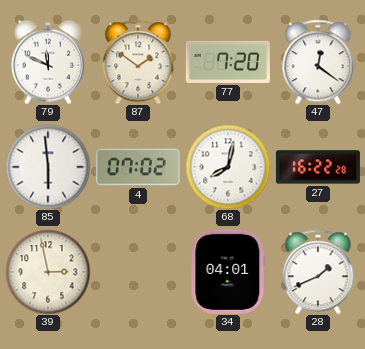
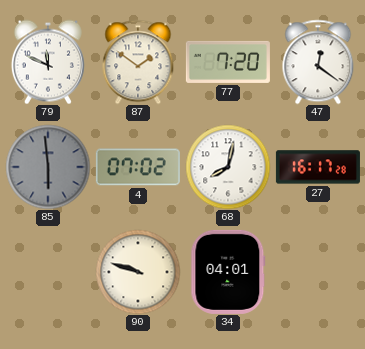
85 dial: white -> grey (48, 167)
27: 16:22 -> 16:17 (318, 167)
39: 2:58 -> none (48, 272)
90: none -> 9:48 (138, 272)
28: 1:41 -> none (318, 272)
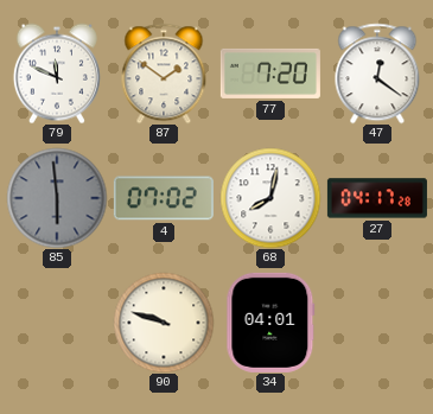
27: 16:17 -> 04:17 (377, 198)
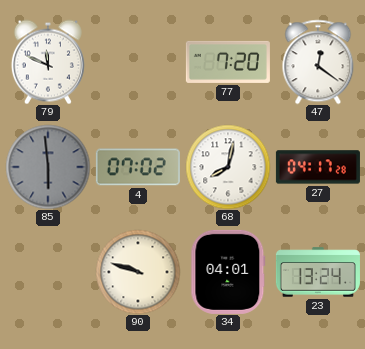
87: 1:51 -> none (164, 74)
23: none -> 13:24 (318, 272)
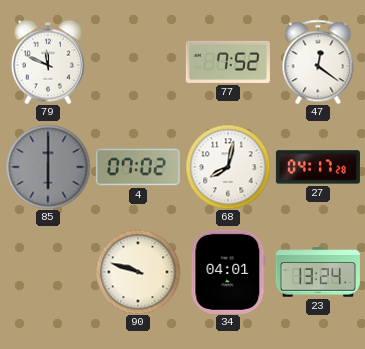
77: 7:20 -> 7:52 (228, 62)
85: 5:59 -> 6:00 (48, 167)
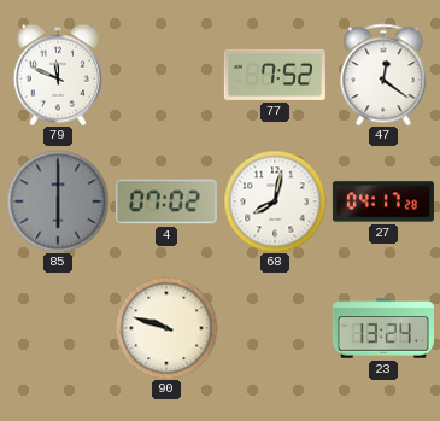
34: 04:01 -> none (228, 272)
